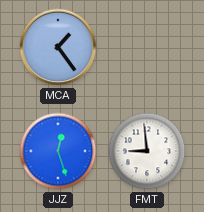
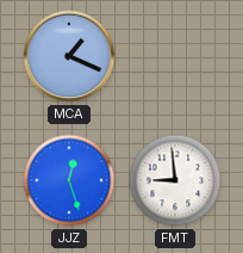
MCA: 1:24 -> 1:19 (69, 56)
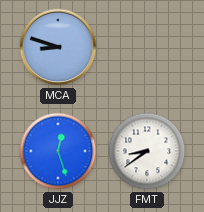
MCA: 1:19 -> 8:48 (58, 47)
FMT: 8:59 -> 8:39 (147, 151)
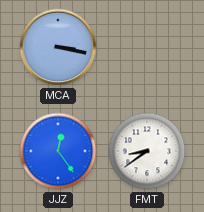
MCA: 8:48 -> 3:17 (58, 47)
JJZ: 12:27 -> 12:24 (58, 151)
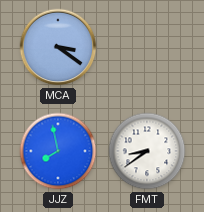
MCA: 3:17 -> 3:21 (58, 47)
JJZ: 12:24 -> 7:58 (58, 151)
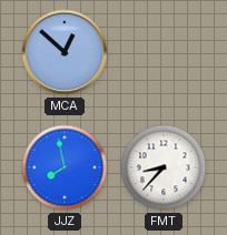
MCA: 3:21 -> 12:52 (65, 52)
FMT: 8:39 -> 8:37 (164, 167)
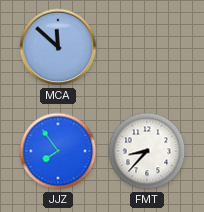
MCA: 12:52 -> 11:52 (58, 47)
JJZ: 7:58 -> 7:54 (58, 151)
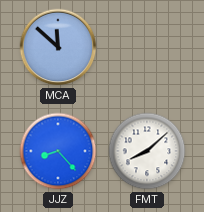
JJZ: 7:54 -> 8:23 (58, 151)
FMT: 8:37 -> 8:08 (147, 151)
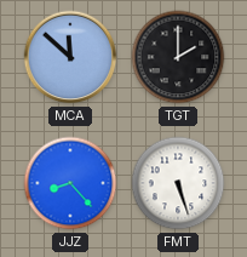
TGT: none -> 2:00 (178, 57)
FMT: 8:08 -> 5:27 (178, 183)
